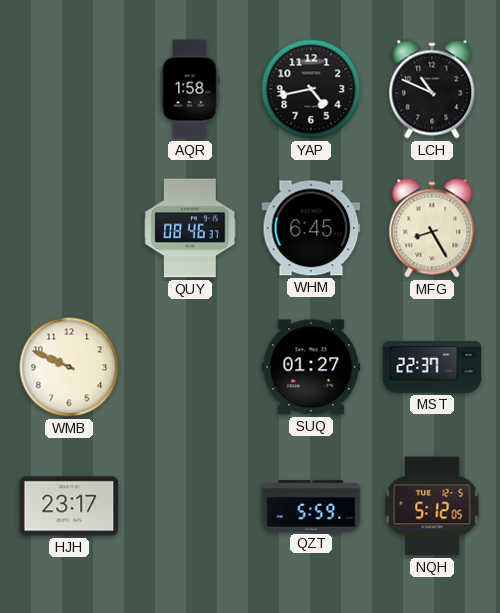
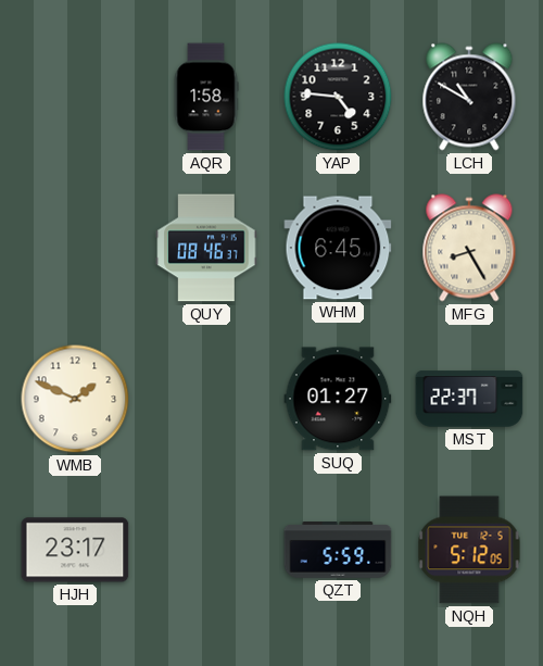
YAP: 4:43 -> 4:46 (338, 97)
LCH: 10:49 -> 10:50 (469, 97)
WMB: 9:49 -> 1:49 (75, 399)
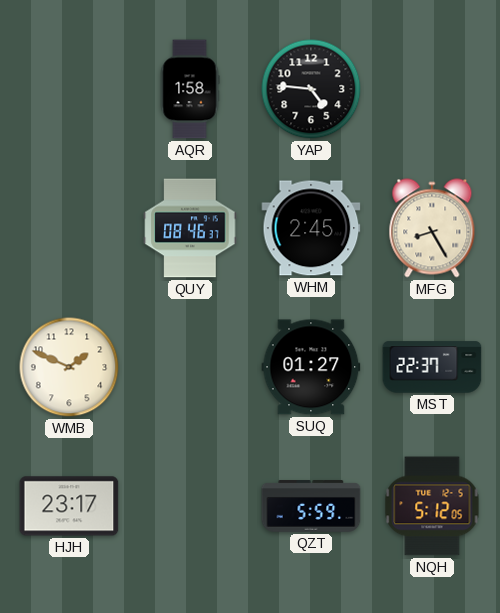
LCH: 10:50 -> none (469, 97)
WHM: 6:45 -> 2:45 (311, 228)
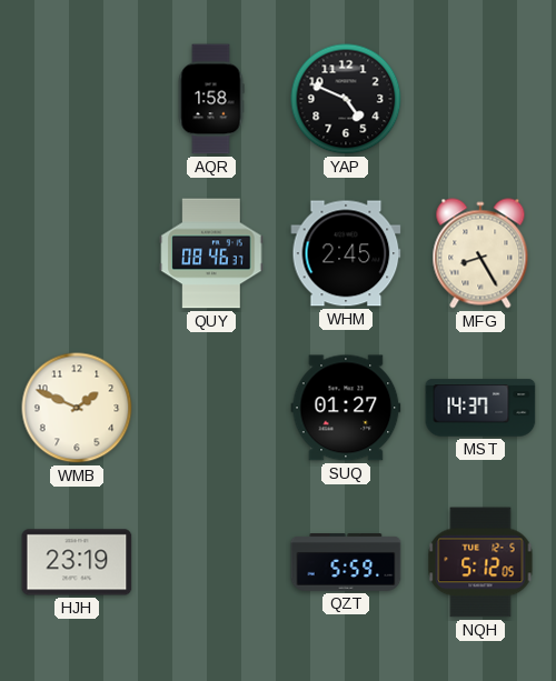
YAP: 4:46 -> 4:49 (346, 99)
MST: 22:37 -> 14:37 (480, 408)
HJH: 23:17 -> 23:19 (77, 562)
